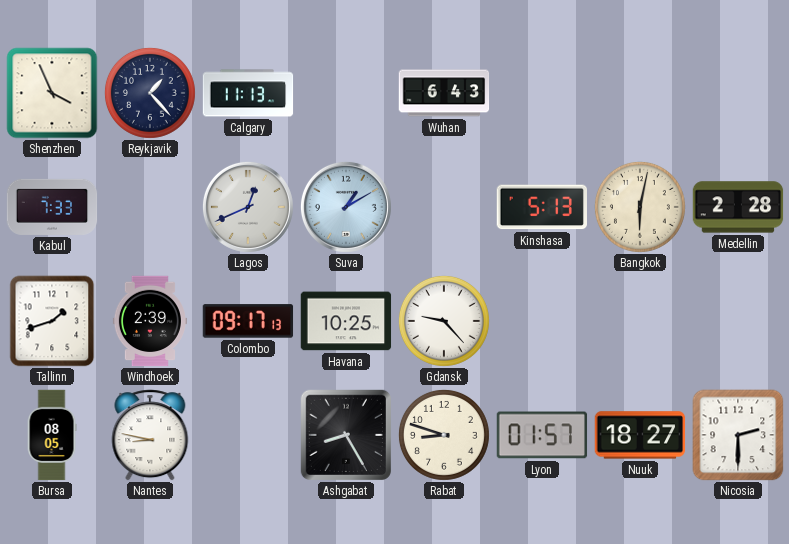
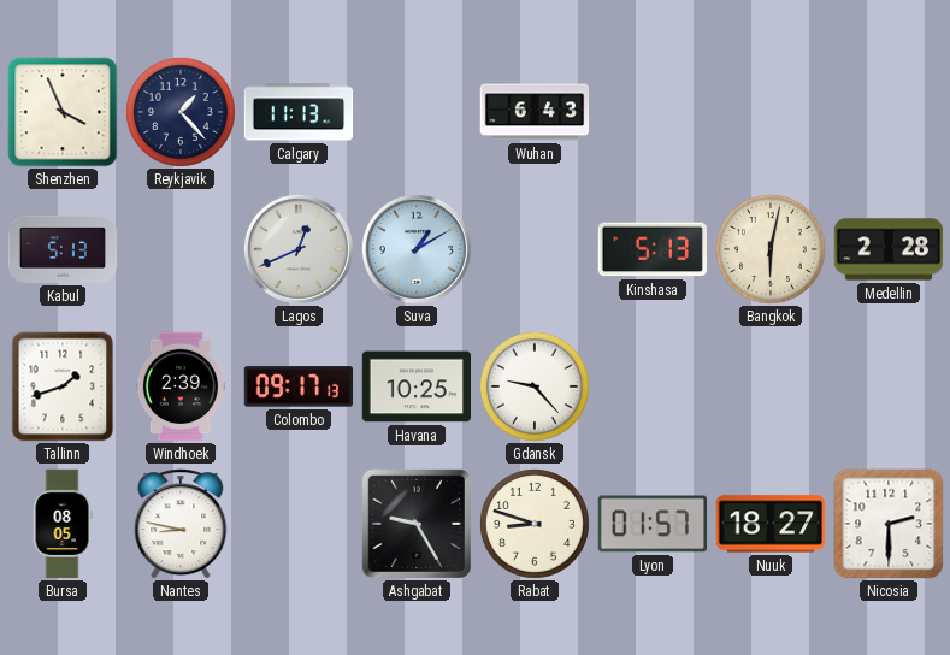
Kabul: 7:33 -> 5:13 (63, 249)
Ashgabat: 8:25 -> 9:25 (415, 523)
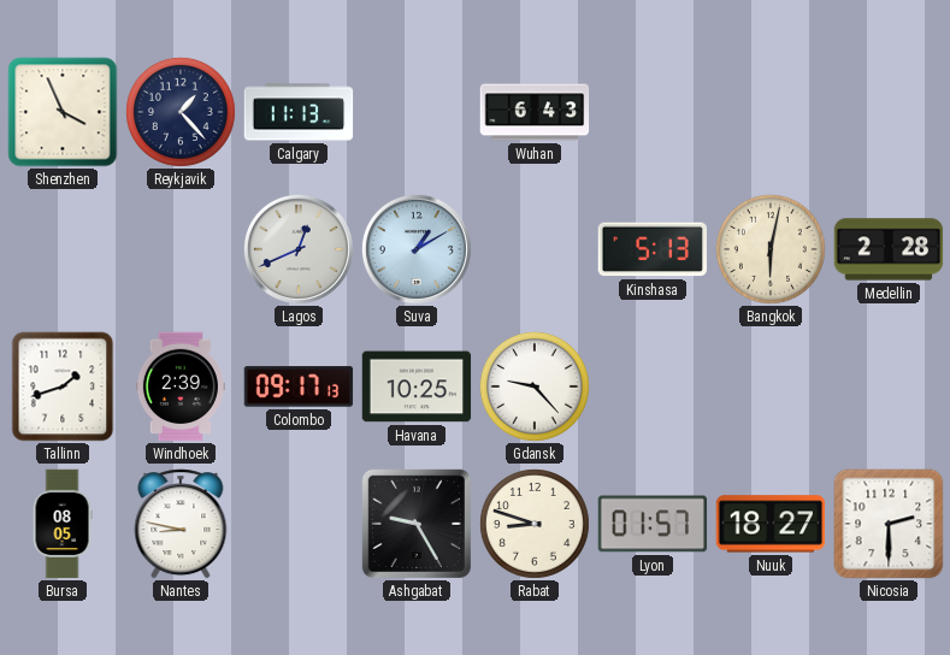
Kabul: 5:13 -> none (63, 249)
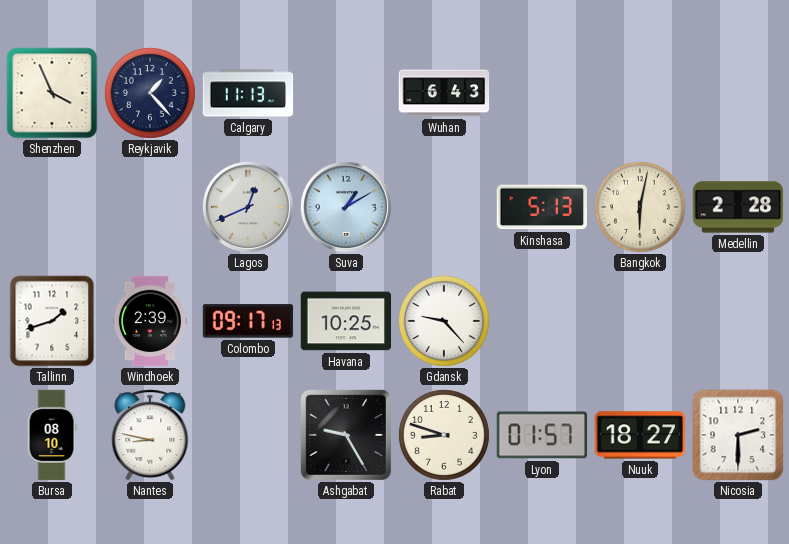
Bursa: 08:05 -> 08:10 (52, 435)
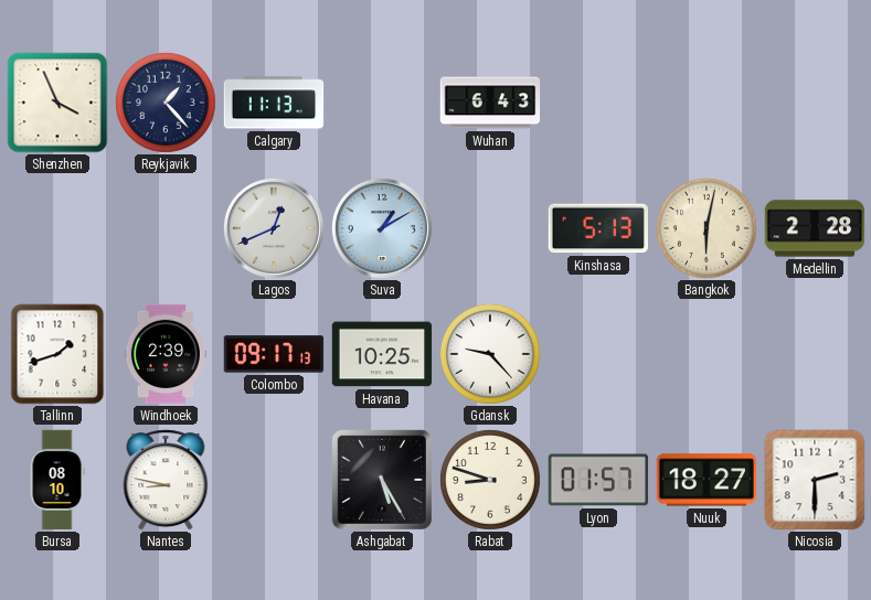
Ashgabat: 9:25 -> 5:25 (381, 479)
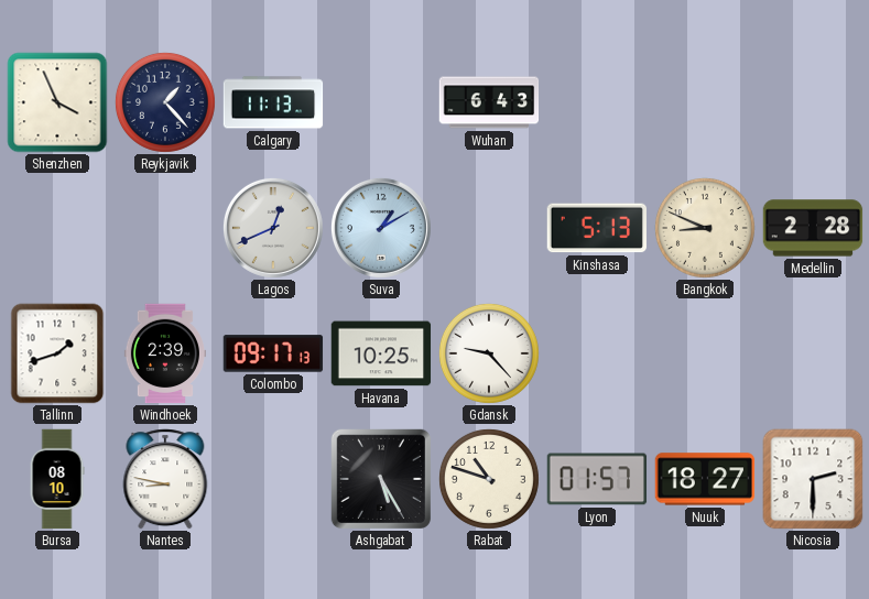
Bangkok: 6:02 -> 8:49 (705, 228)
Rabat: 8:48 -> 10:48 (489, 479)
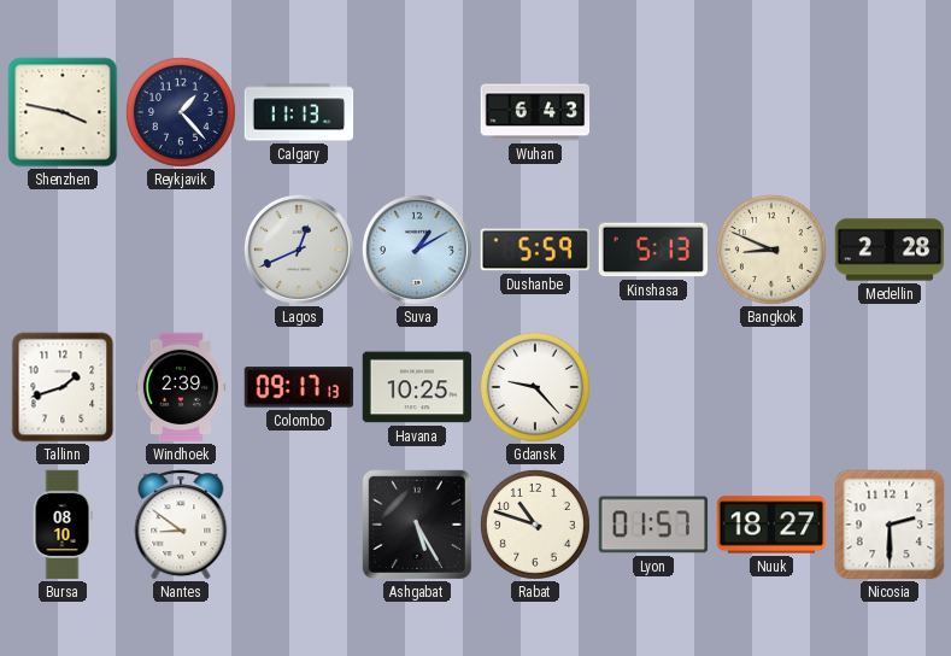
Shenzhen: 3:56 -> 3:47 (63, 112)
Dushanbe: none -> 5:59 (534, 250)
Nantes: 8:47 -> 8:51 (181, 525)
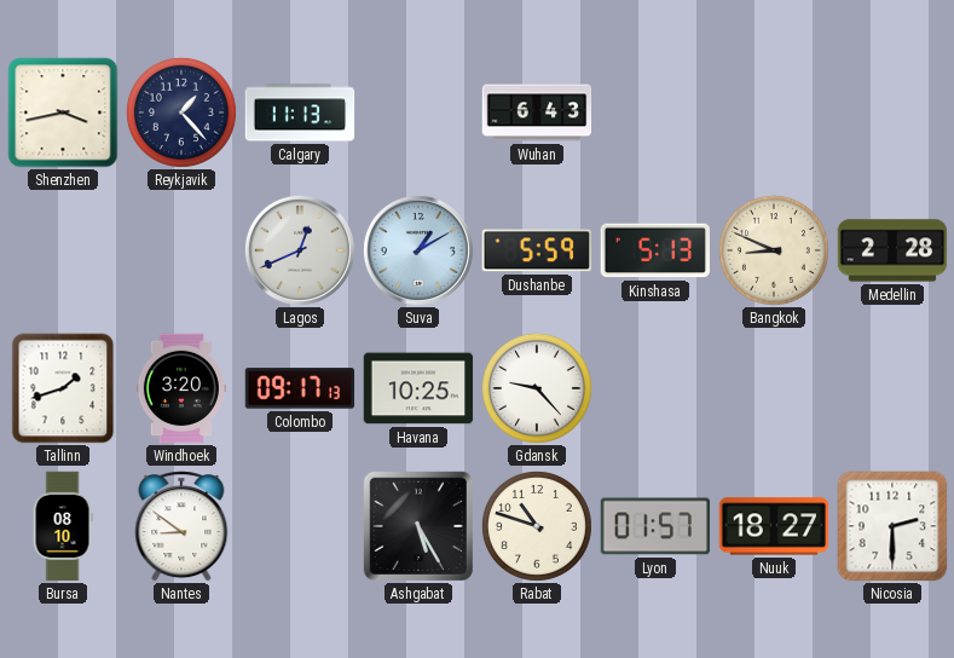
Shenzhen: 3:47 -> 3:43 (63, 112)
Windhoek: 2:39 -> 3:20 (181, 388)
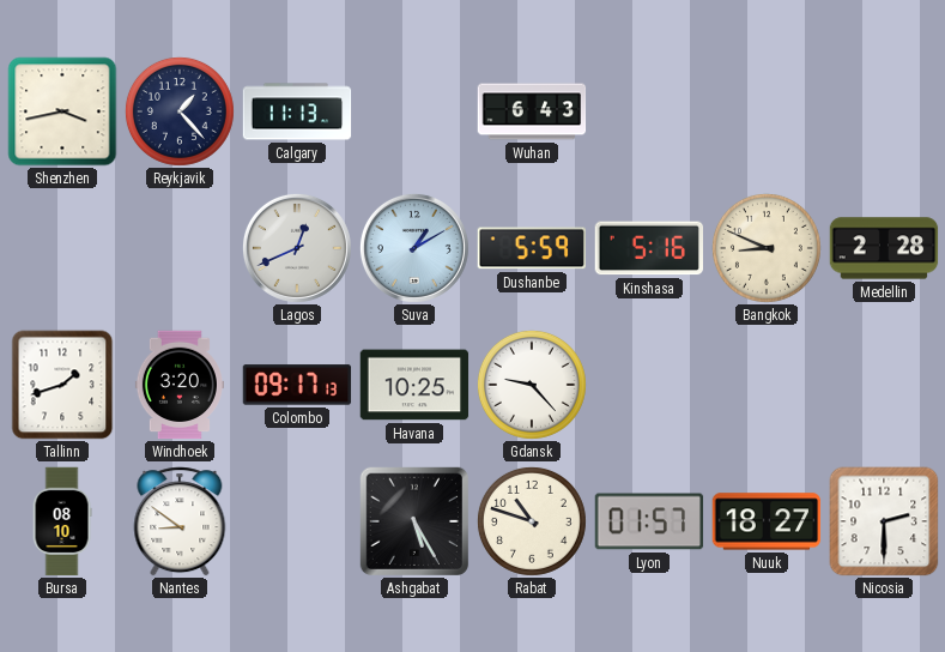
Kinshasa: 5:13 -> 5:16 (648, 248)
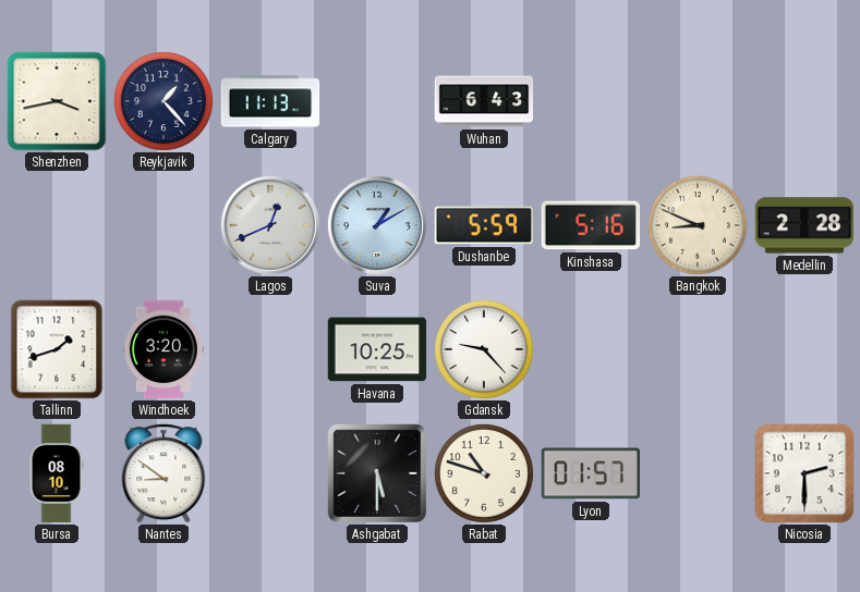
Colombo: 09:17 -> none (297, 385)
Ashgabat: 5:25 -> 5:30 (376, 472)
Nuuk: 18:27 -> none (767, 521)
